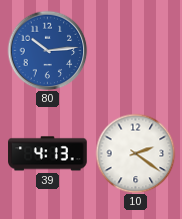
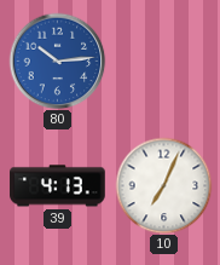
10: 2:21 -> 7:04 (163, 185)
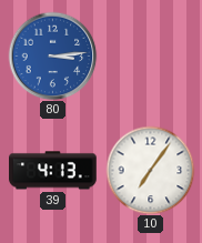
80: 10:14 -> 3:14 (52, 55)
10: 7:04 -> 7:06 (150, 170)
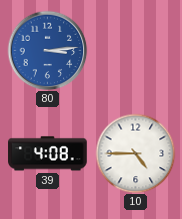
39: 4:13 -> 4:08 (48, 154)
10: 7:06 -> 4:45 (135, 153)
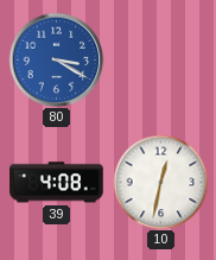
80: 3:14 -> 3:20 (56, 59)
10: 4:45 -> 12:32 (160, 182)
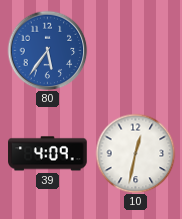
80: 3:20 -> 5:36 (47, 50)
39: 4:08 -> 4:09 (48, 154)
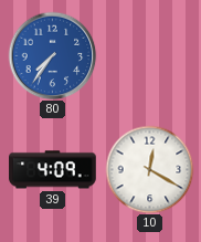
80: 5:36 -> 7:36 (52, 55)
10: 12:32 -> 12:20 (149, 169)
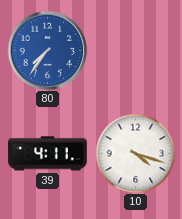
39: 4:09 -> 4:11 (48, 154)
10: 12:20 -> 4:18 (135, 153)
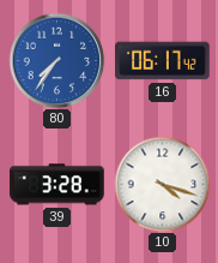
16: none -> 06:17 (163, 61)
39: 4:11 -> 3:28 (57, 185)
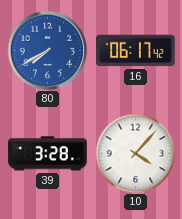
80: 7:36 -> 7:40 (47, 50)
10: 4:18 -> 4:07 (135, 153)
